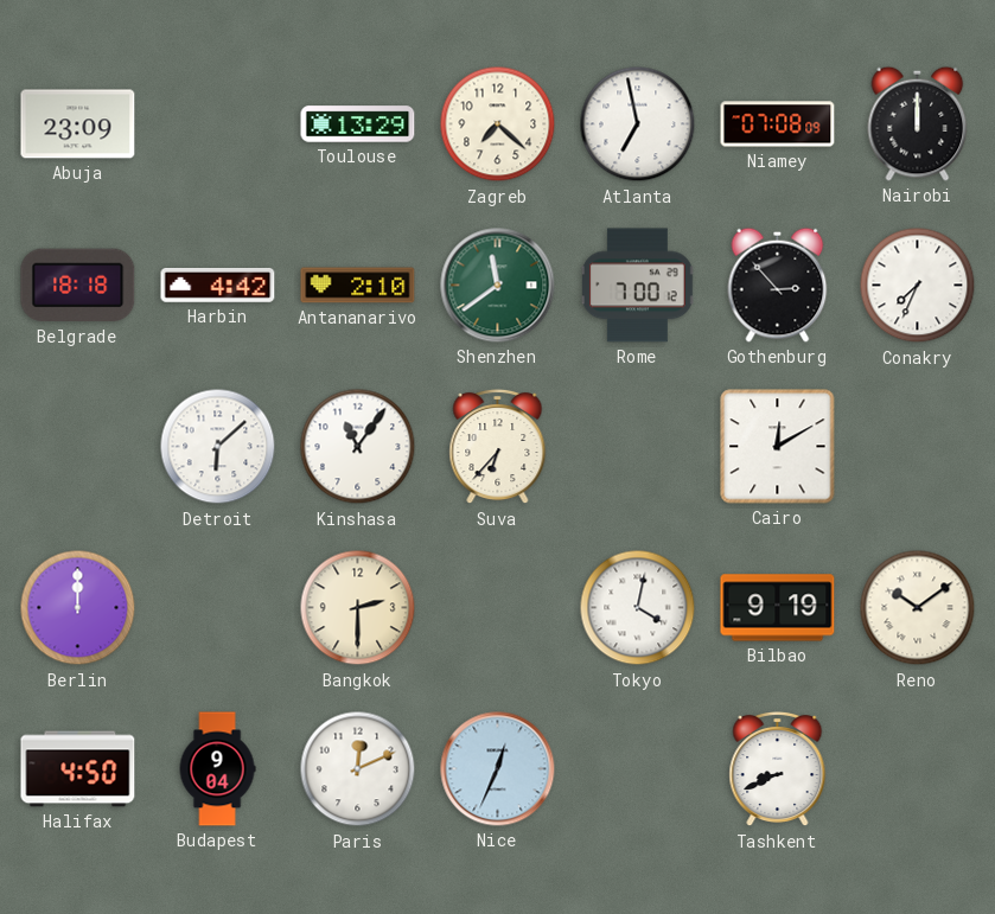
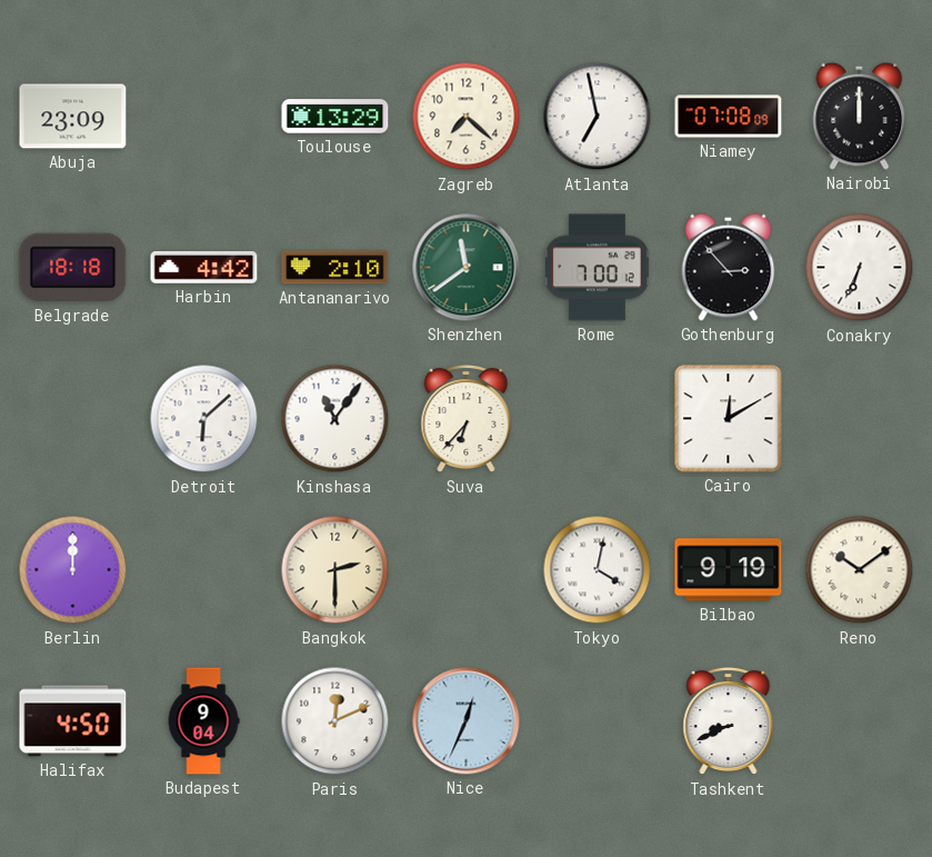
Conakry: 7:34 -> 6:34 (860, 268)
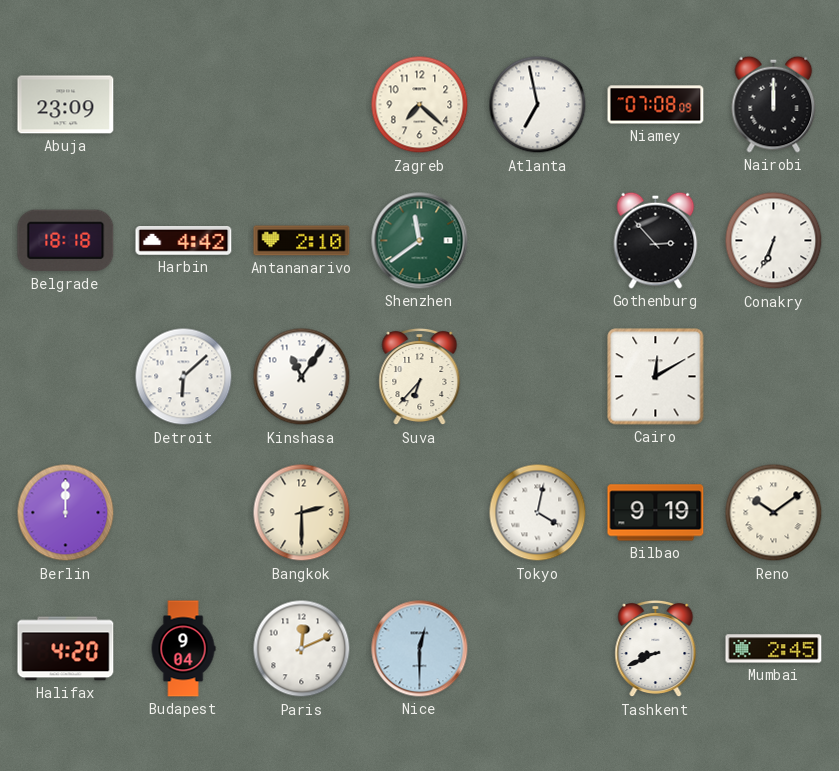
Toulouse: 13:29 -> none (335, 117)
Rome: 7:00 -> none (598, 268)
Halifax: 4:50 -> 4:20 (66, 649)
Nice: 12:34 -> 12:30 (420, 649)
Mumbai: none -> 2:45 (774, 649)
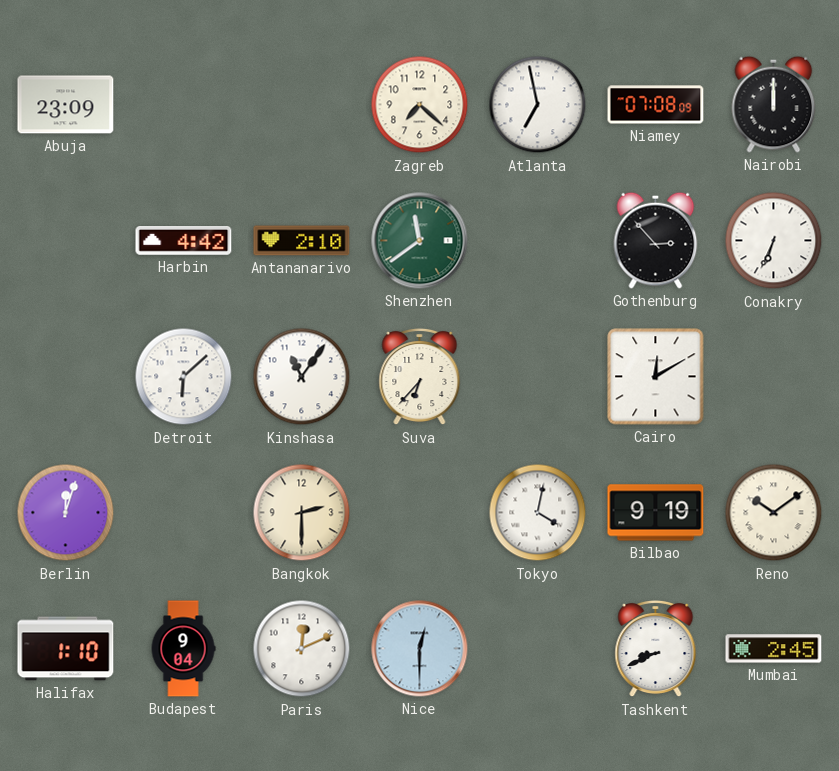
Belgrade: 18:18 -> none (66, 241)
Berlin: 12:00 -> 12:03 (66, 513)
Halifax: 4:20 -> 1:10 (66, 649)
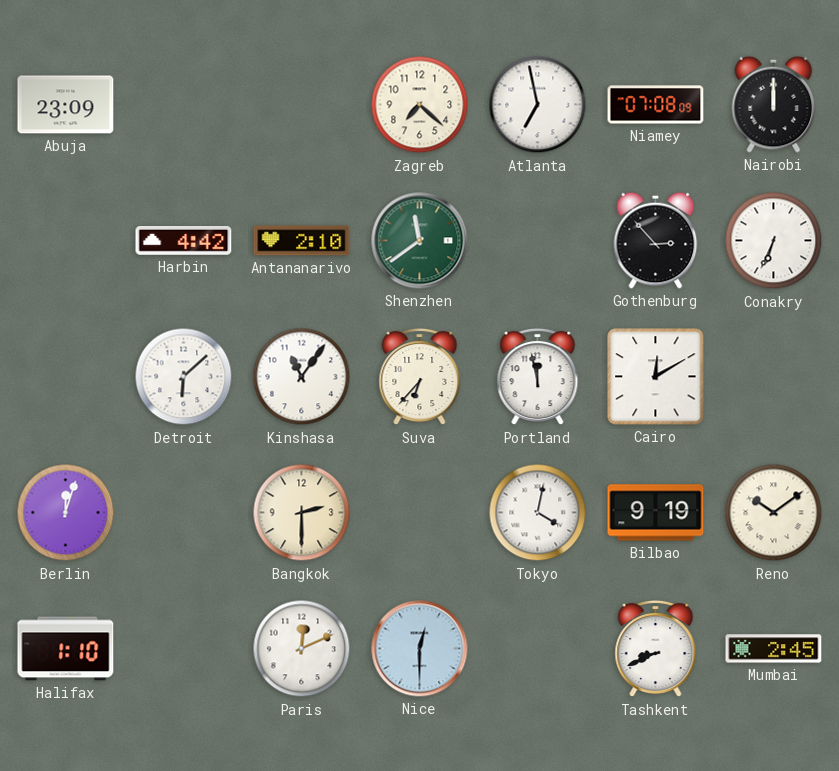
Portland: none -> 11:58 (538, 377)
Budapest: 9:04 -> none (183, 649)
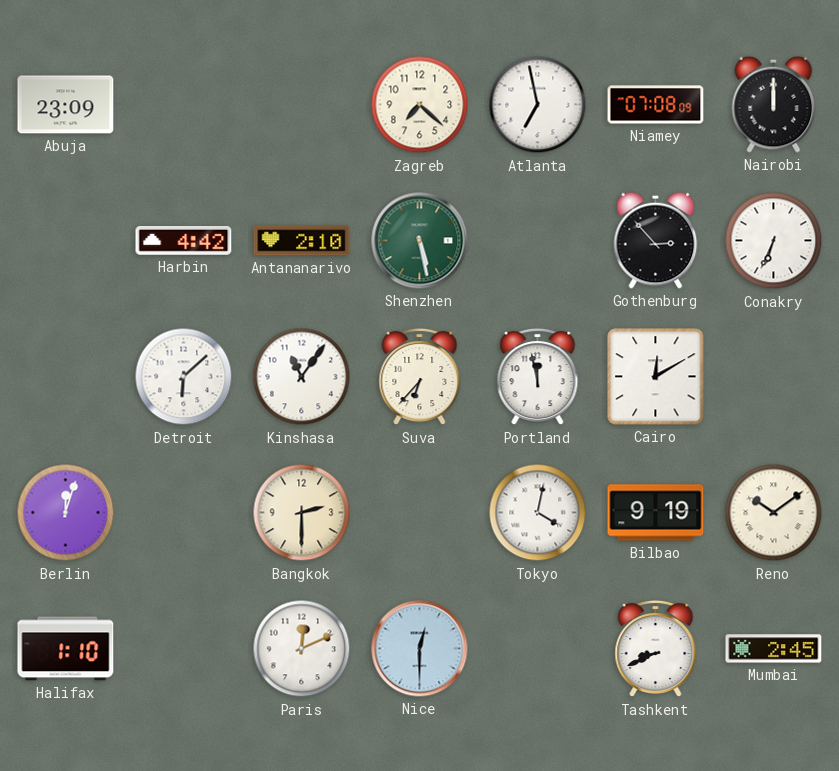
Shenzhen: 11:39 -> 5:28 (420, 241)
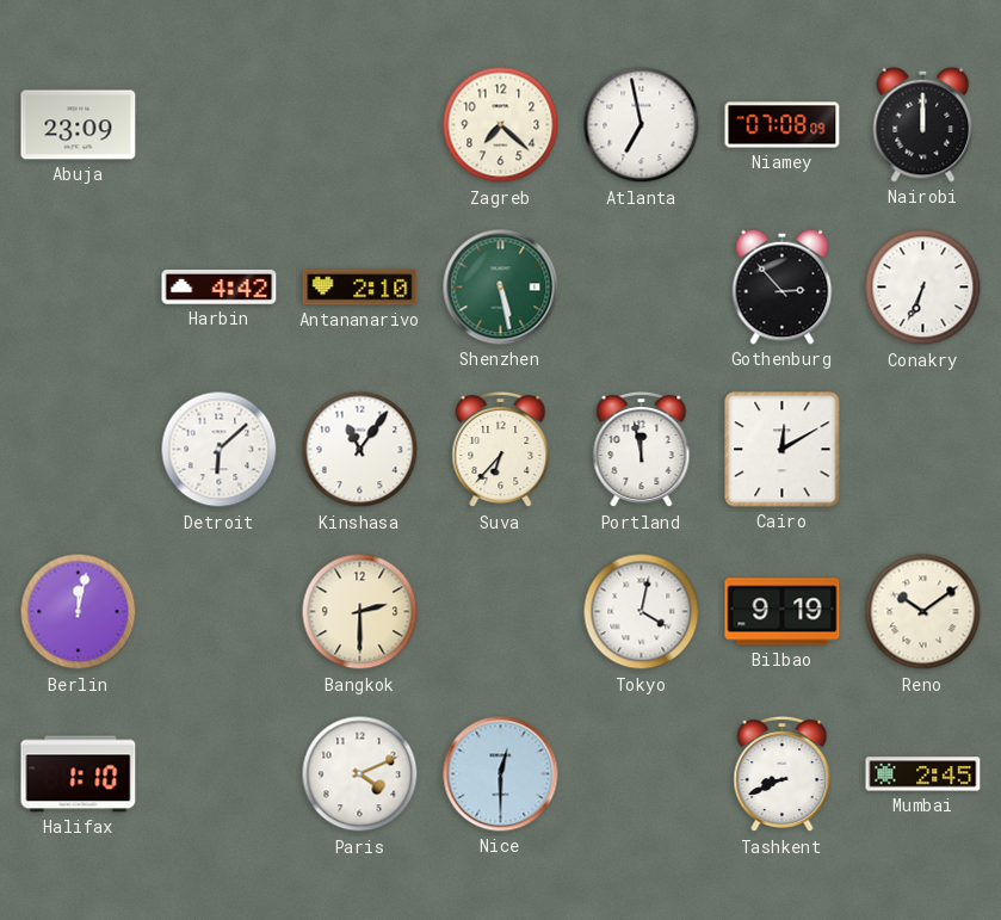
Berlin: 12:03 -> 12:02 (79, 612)
Paris: 12:11 -> 4:11 (360, 774)
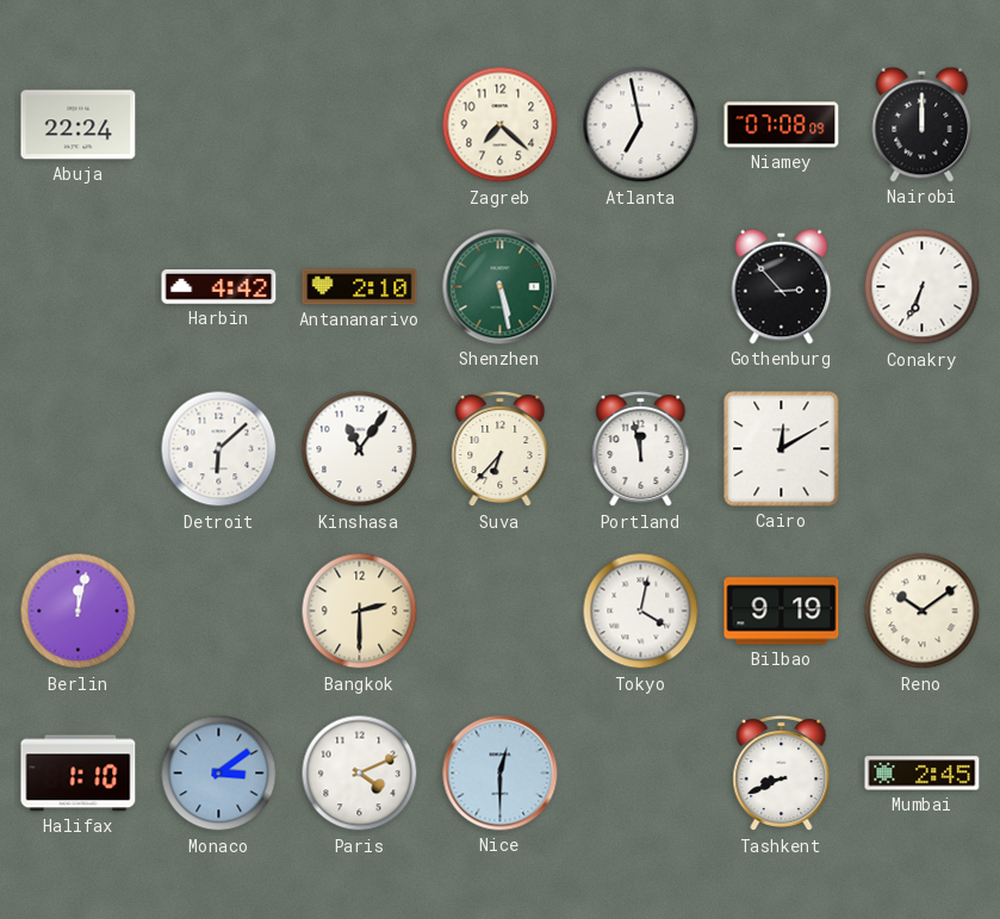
Abuja: 23:09 -> 22:24 (79, 125)
Monaco: none -> 3:09 (219, 774)
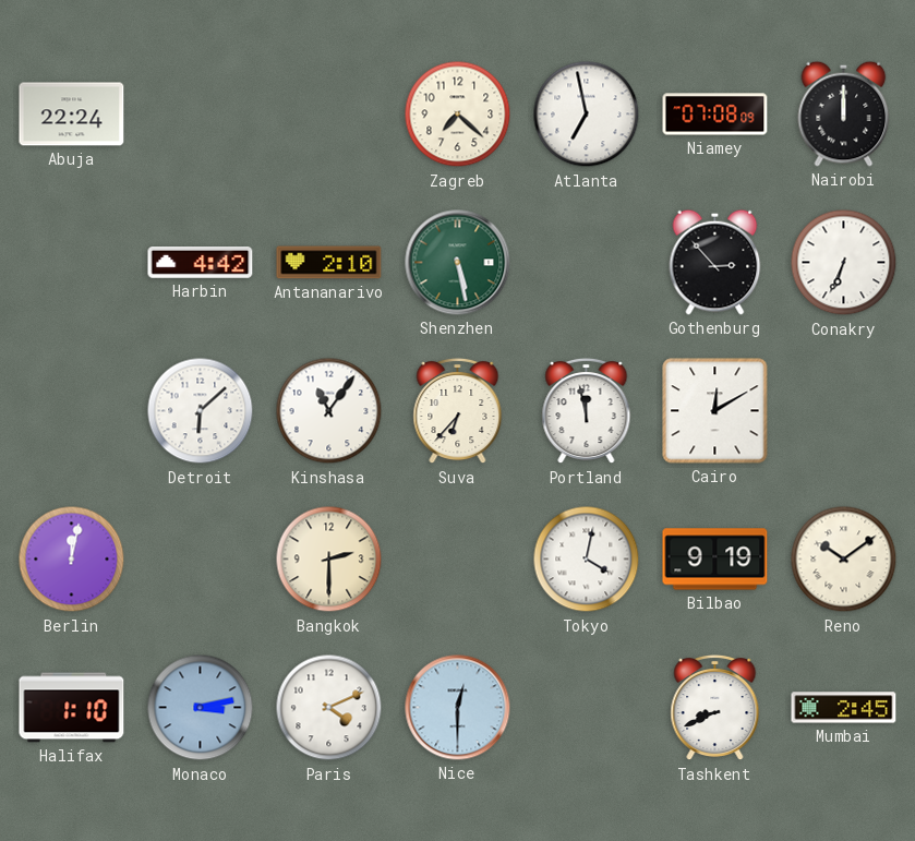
Monaco: 3:09 -> 3:13 (201, 708)
